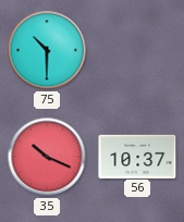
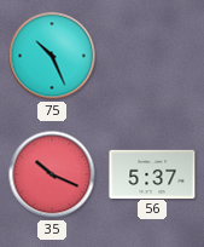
75: 10:30 -> 10:26 (52, 56)
56: 10:37 -> 5:37 (152, 173)
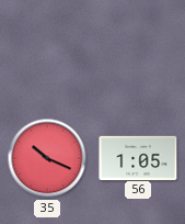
75: 10:26 -> none (52, 56)
56: 5:37 -> 1:05 (138, 157)
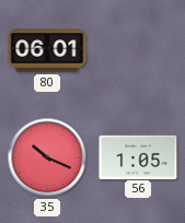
80: none -> 06:01 (47, 50)
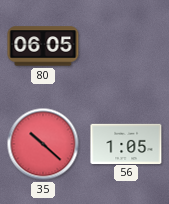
80: 06:01 -> 06:05 (43, 46)
35: 10:19 -> 10:22 (43, 144)
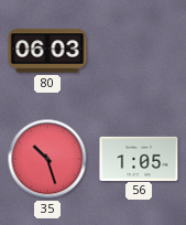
80: 06:05 -> 06:03 (47, 51)
35: 10:22 -> 10:27 (47, 159)
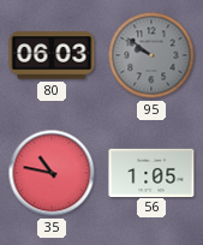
95: none -> 9:51 (151, 55)
35: 10:27 -> 10:47 (52, 173)
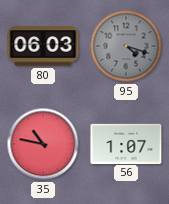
95: 9:51 -> 4:18 (126, 46)
56: 1:05 -> 1:07 (126, 143)
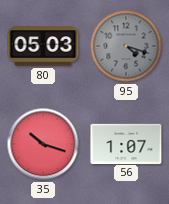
80: 06:03 -> 05:03 (43, 46)
35: 10:47 -> 10:18 (43, 144)
